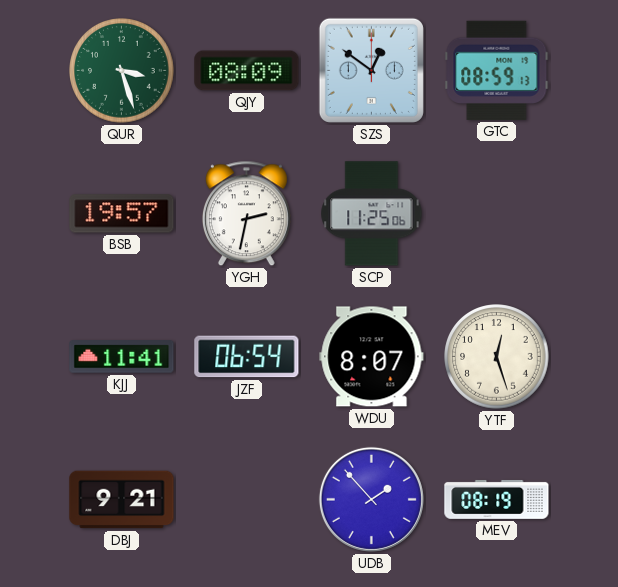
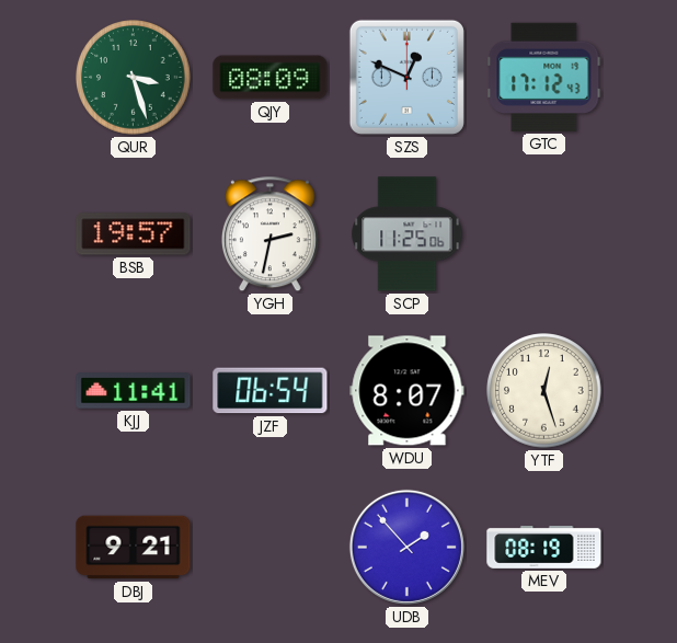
SZS: 12:51 -> 12:49 (406, 77)
GTC: 08:59 -> 17:12 (544, 77)
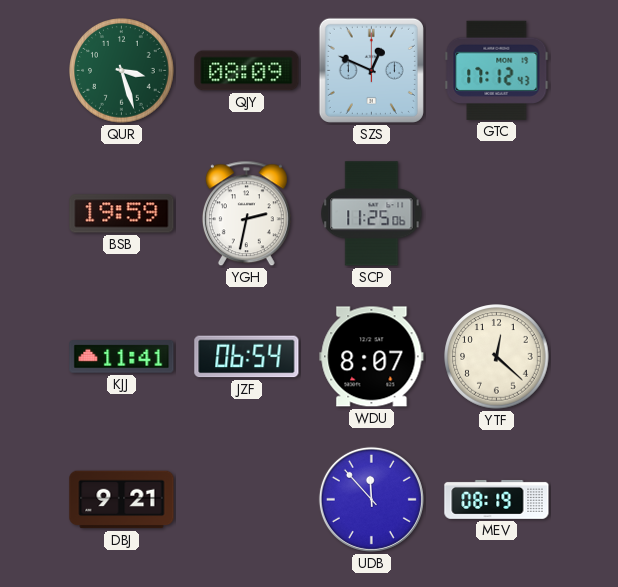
BSB: 19:57 -> 19:59 (122, 214)
YTF: 12:27 -> 12:22 (497, 357)
UDB: 1:53 -> 11:53 (371, 499)
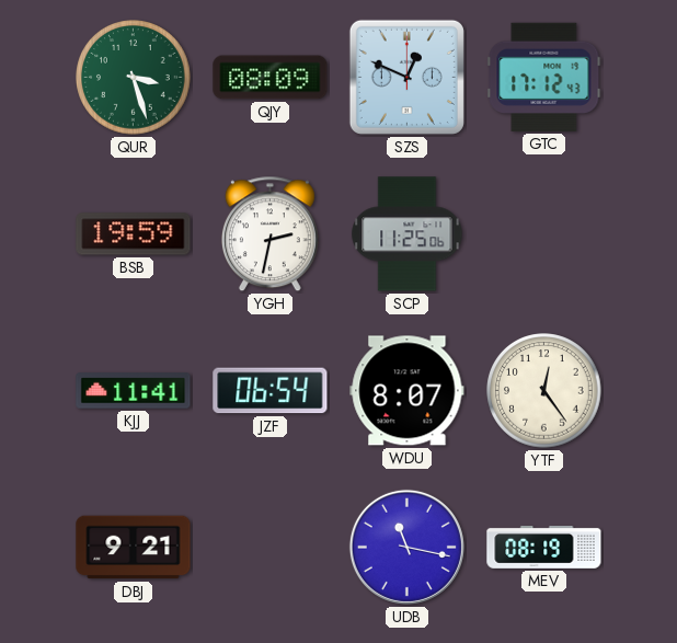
YTF: 12:22 -> 12:24 (544, 391)
UDB: 11:53 -> 11:17 (406, 547)
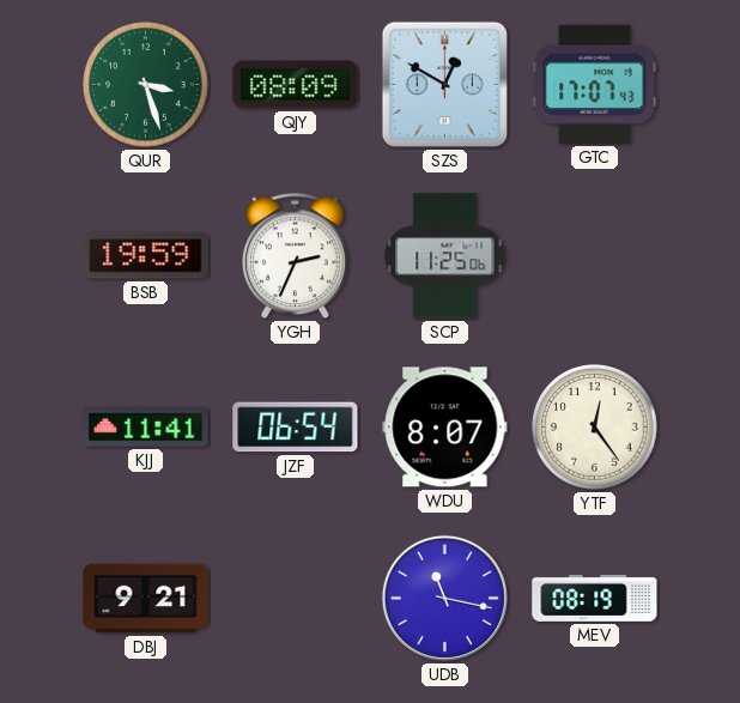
SZS: 12:49 -> 12:50 (444, 84)
GTC: 17:12 -> 17:07 (595, 84)
YGH: 2:32 -> 2:34 (295, 256)
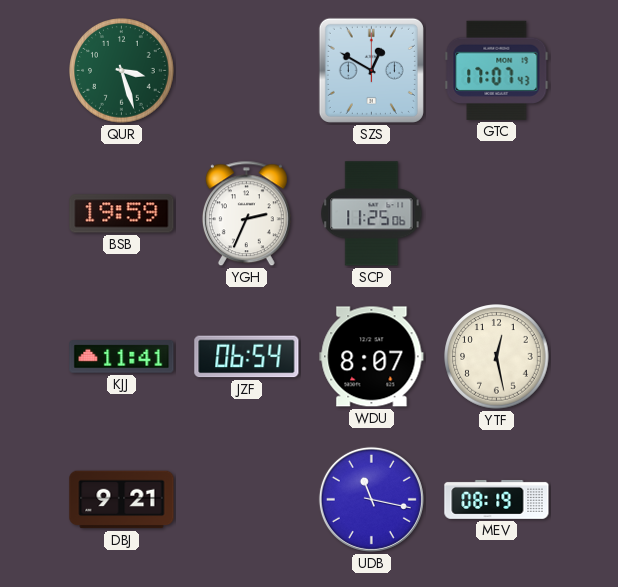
QJY: 08:09 -> none (296, 85)
YTF: 12:24 -> 12:28 (497, 357)
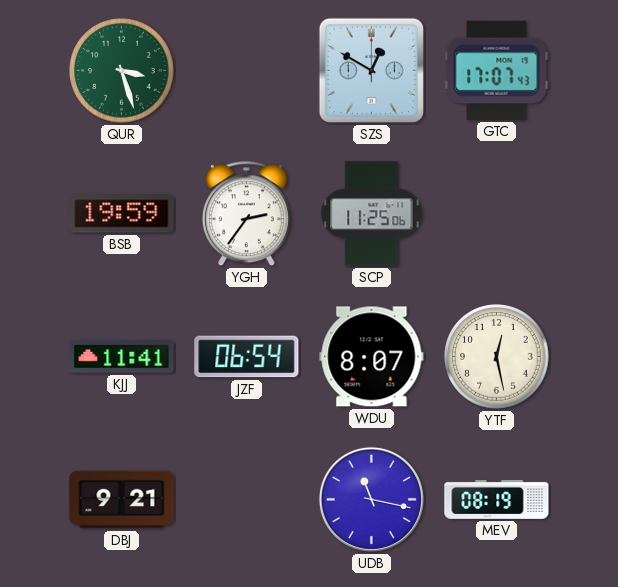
YGH: 2:34 -> 2:36 (246, 214)
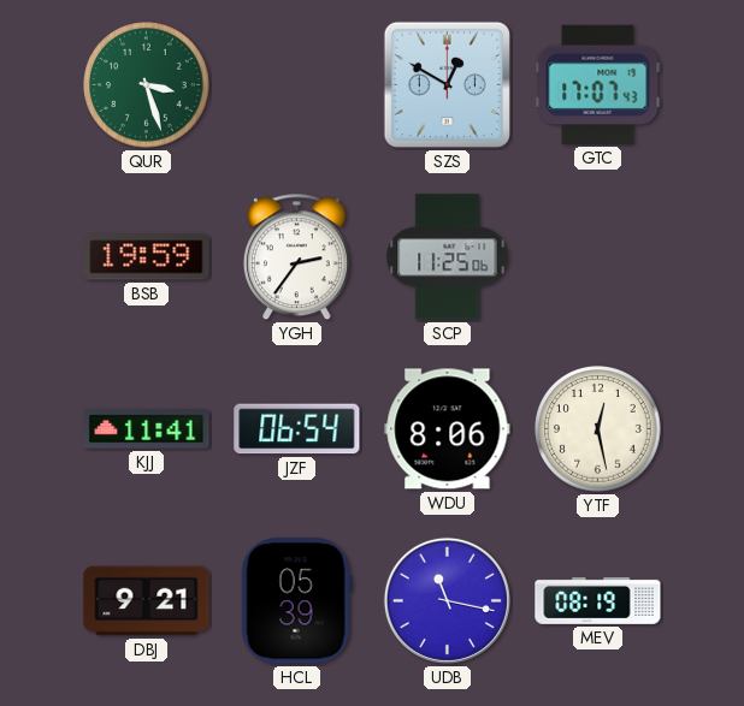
WDU: 8:07 -> 8:06 (448, 429)
HCL: none -> 05:39 (296, 601)
